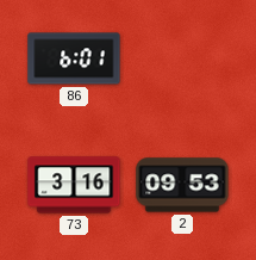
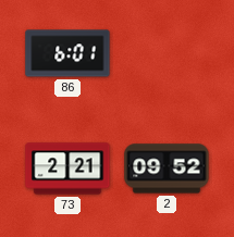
73: 3:16 -> 2:21 (67, 169)
2: 09:53 -> 09:52 (167, 169)
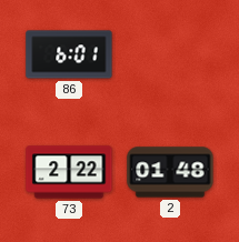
73: 2:21 -> 2:22 (69, 172)
2: 09:52 -> 01:48 (170, 172)
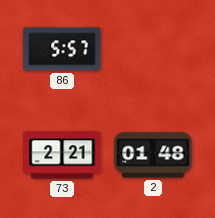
86: 6:01 -> 5:57 (62, 49)
73: 2:22 -> 2:21 (62, 155)
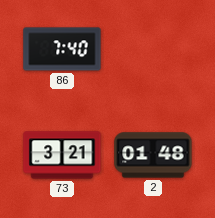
86: 5:57 -> 7:40 (62, 49)
73: 2:21 -> 3:21 (62, 155)
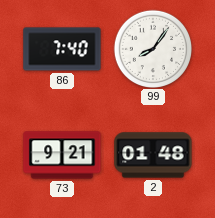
99: none -> 8:06 (152, 48)
73: 3:21 -> 9:21 (62, 155)
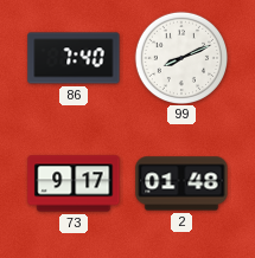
99: 8:06 -> 8:11 (180, 57)
73: 9:21 -> 9:17 (74, 183)
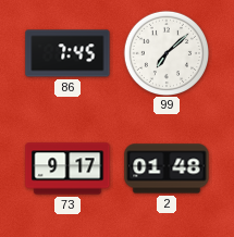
86: 7:40 -> 7:45 (67, 53)
99: 8:11 -> 7:08 (165, 52)
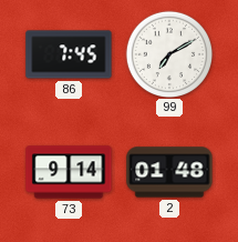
99: 7:08 -> 7:10 (168, 53)
73: 9:17 -> 9:14 (69, 172)
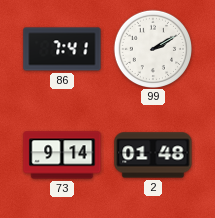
86: 7:45 -> 7:41 (62, 49)
99: 7:10 -> 2:10 (152, 48)
